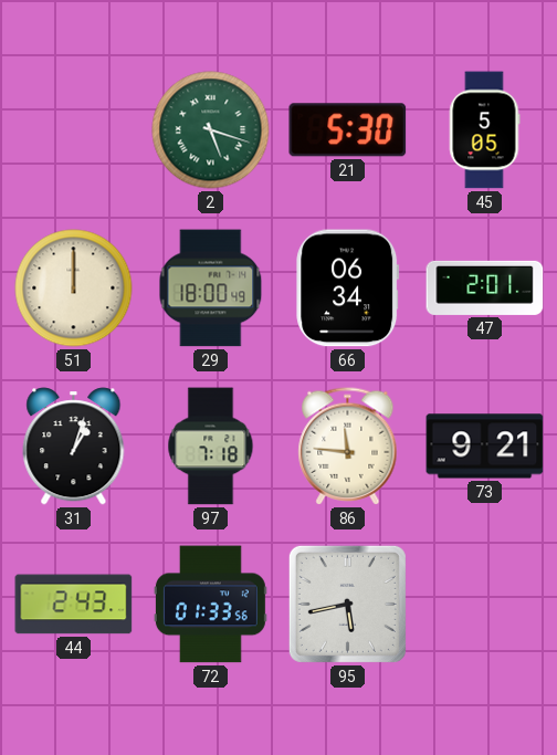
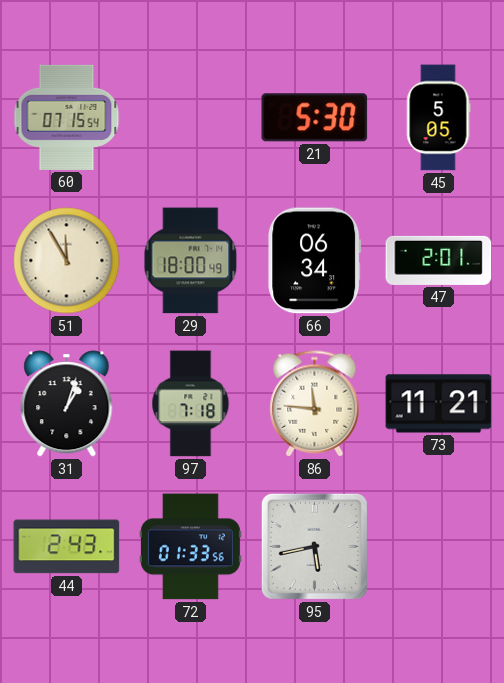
60: none -> 07:15 (67, 117)
2: 5:18 -> none (211, 130)
51: 12:00 -> 11:55 (67, 261)
73: 9:21 -> 11:21 (439, 404)
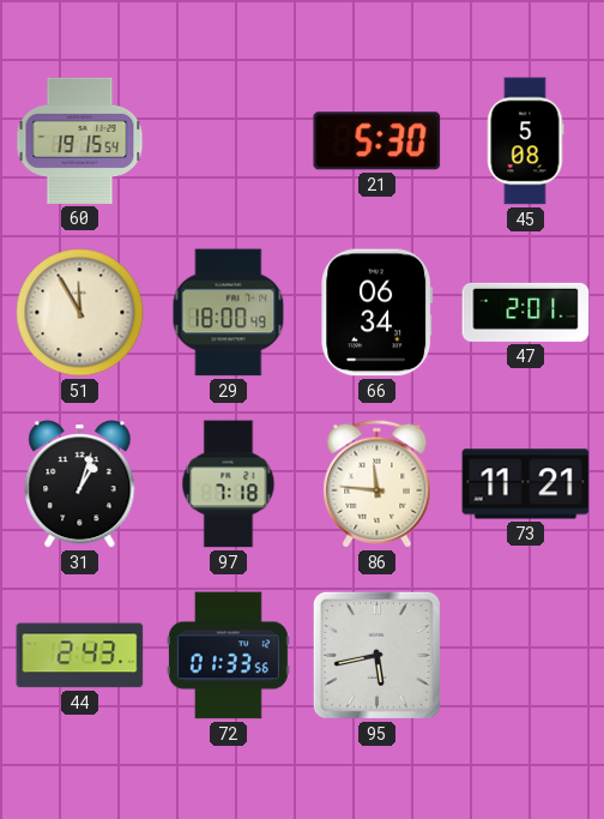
60: 07:15 -> 19:15 (80, 140)
45: 5:05 -> 5:08 (525, 141)
